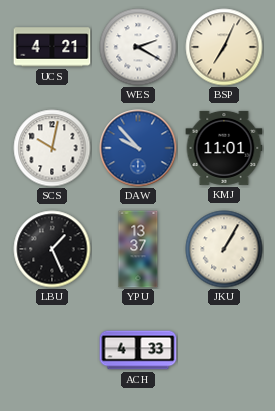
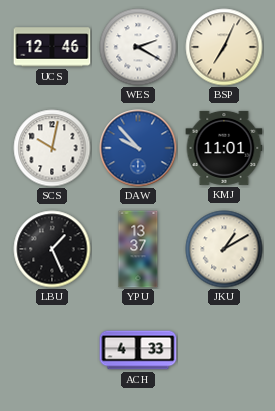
UCS: 4:21 -> 12:46 (52, 47)
JKU: 1:05 -> 1:10 (224, 249)
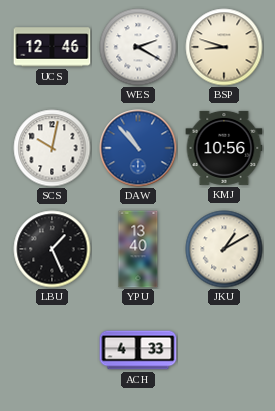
BSP: 7:04 -> 8:48 (224, 47)
DAW: 9:53 -> 10:53 (138, 148)
KMJ: 11:01 -> 10:56 (224, 148)
YPU: 13:37 -> 13:40 (138, 249)
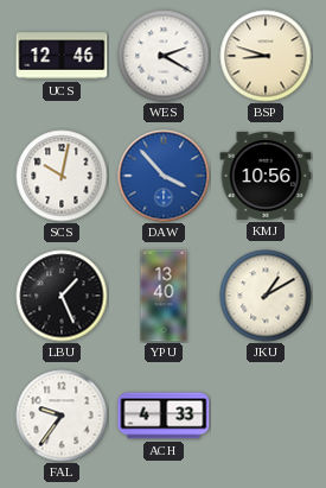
DAW: 10:53 -> 3:53 (164, 176)
FAL: none -> 9:36 (62, 416)
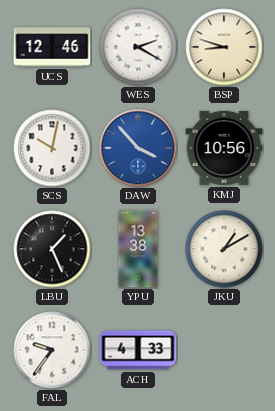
YPU: 13:40 -> 13:38 (138, 249)
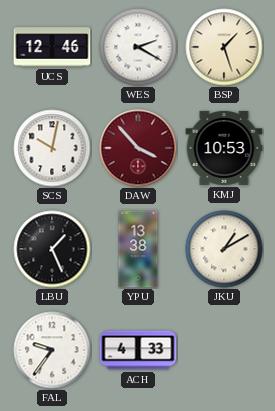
BSP: 8:48 -> 1:27 (224, 47)
DAW dial: blue -> burgundy (138, 148)
KMJ: 10:56 -> 10:53 (224, 148)
